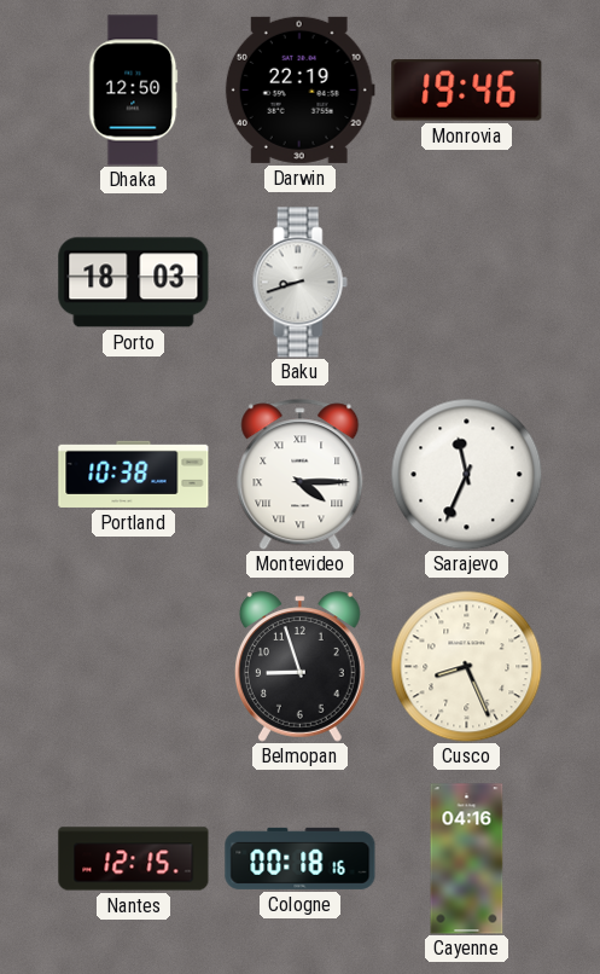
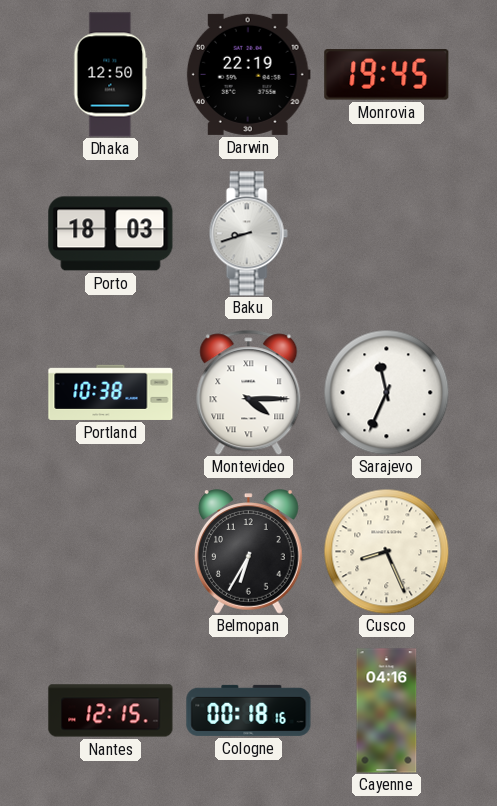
Monrovia: 19:46 -> 19:45 (387, 75)
Belmopan: 8:57 -> 6:35 (249, 552)
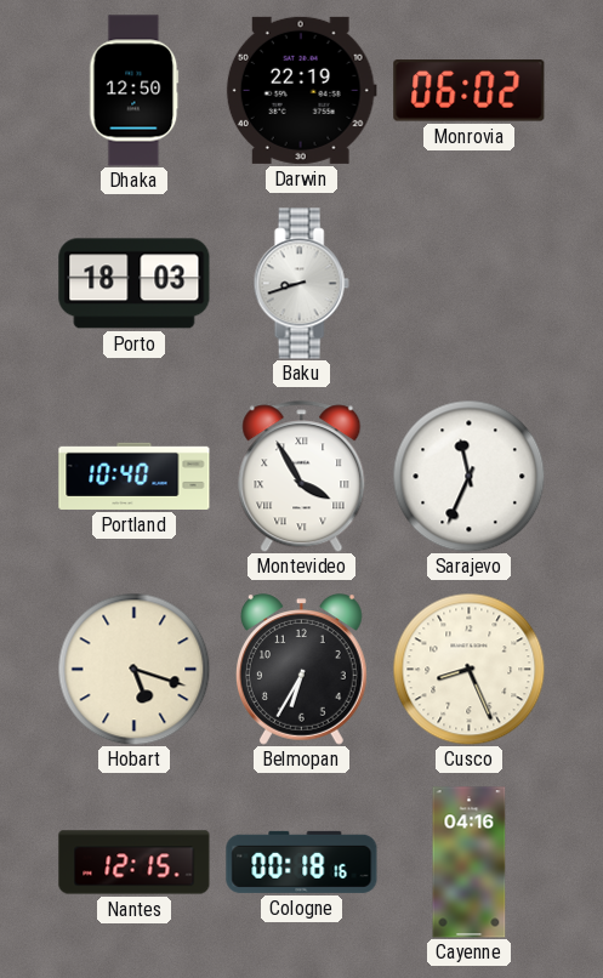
Monrovia: 19:45 -> 06:02 (470, 91)
Portland: 10:38 -> 10:40 (135, 476)
Montevideo: 4:15 -> 3:55 (302, 477)
Hobart: none -> 5:18 (133, 669)
